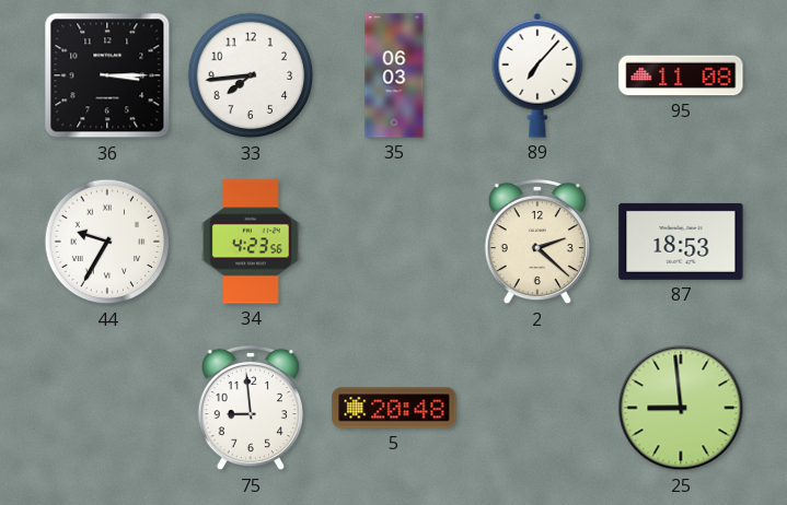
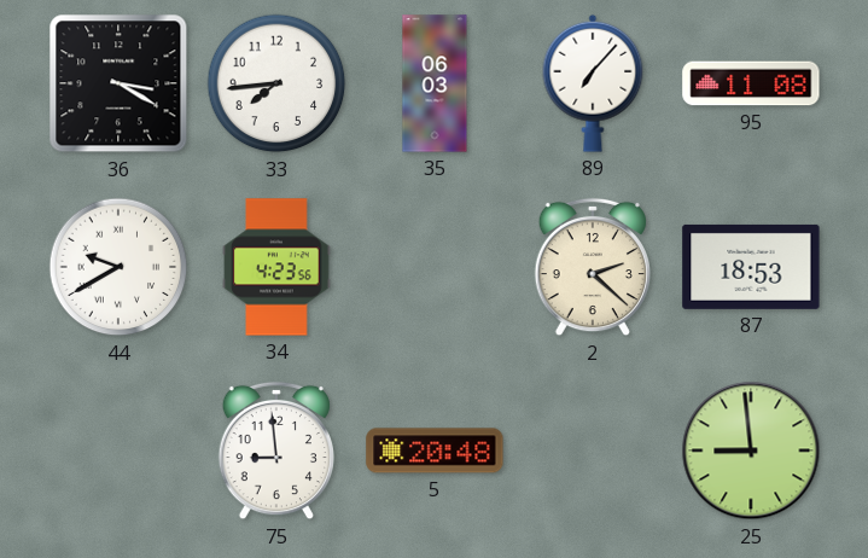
36: 3:15 -> 3:20 (118, 83)
44: 9:35 -> 9:40 (118, 267)
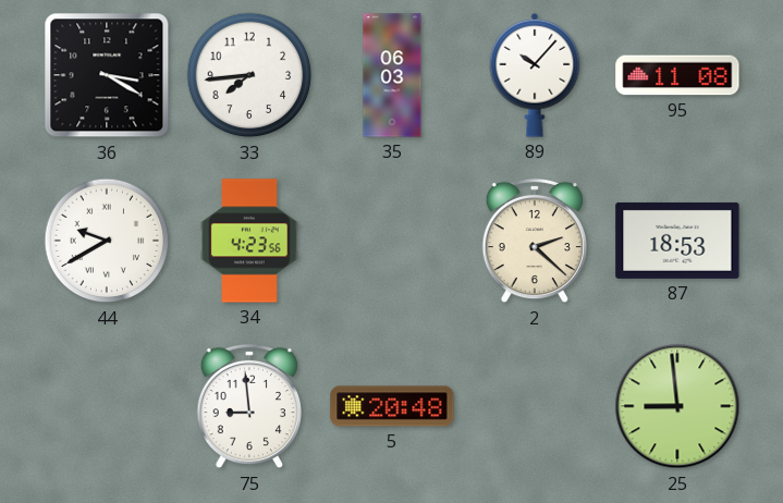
89: 7:07 -> 10:07 (535, 75)
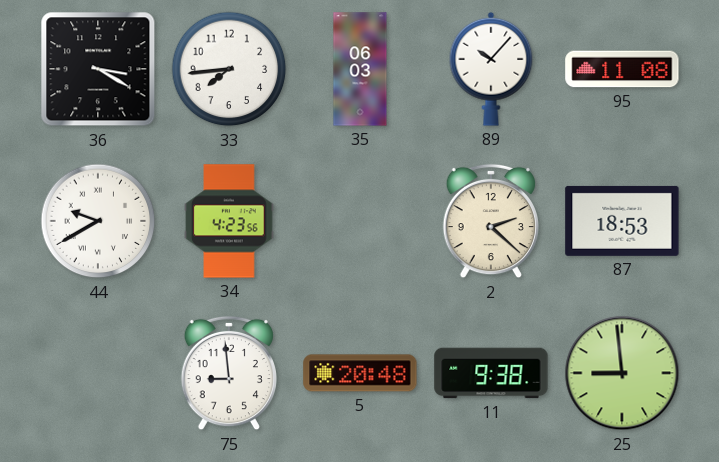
11: none -> 9:38 (491, 373)
